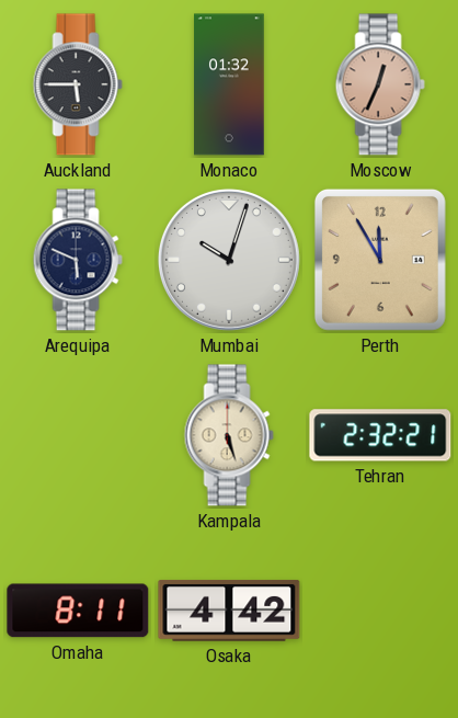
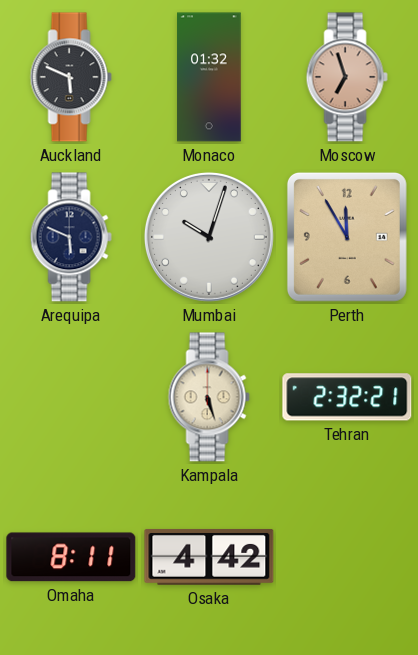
Auckland: 5:45 -> 5:49 (71, 77)
Moscow: 12:34 -> 6:57 (347, 77)
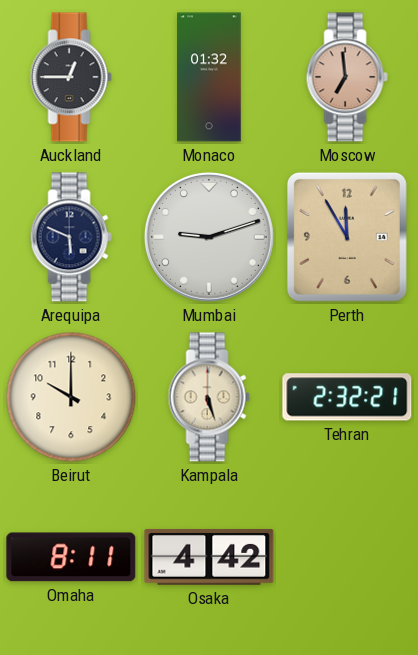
Auckland: 5:49 -> 12:45 (71, 77)
Moscow: 6:57 -> 6:59 (347, 77)
Mumbai: 10:03 -> 9:12 (209, 237)
Beirut: none -> 10:00 (71, 397)
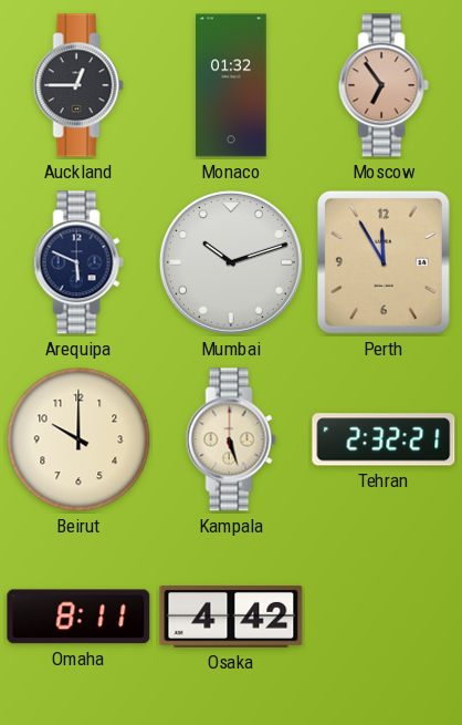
Moscow: 6:59 -> 6:54 (384, 85)
Mumbai: 9:12 -> 10:12 (231, 262)
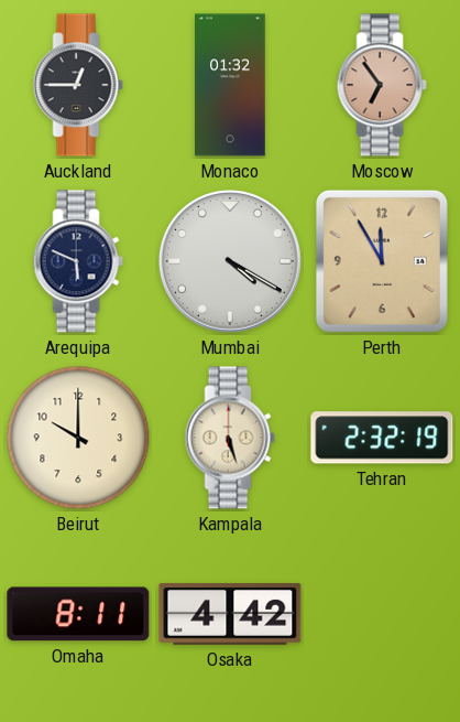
Mumbai: 10:12 -> 4:20 (230, 261)
Tehran: 2:32:21 -> 2:32:19 (382, 438)
